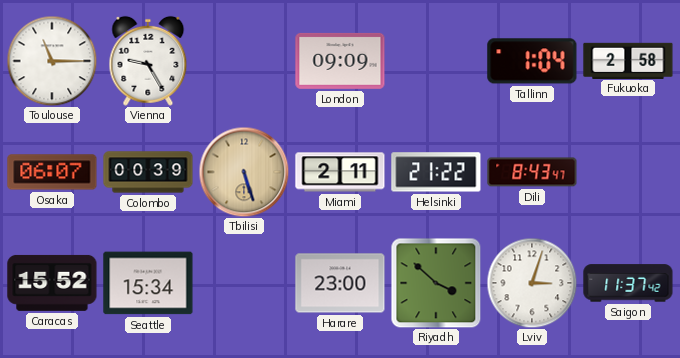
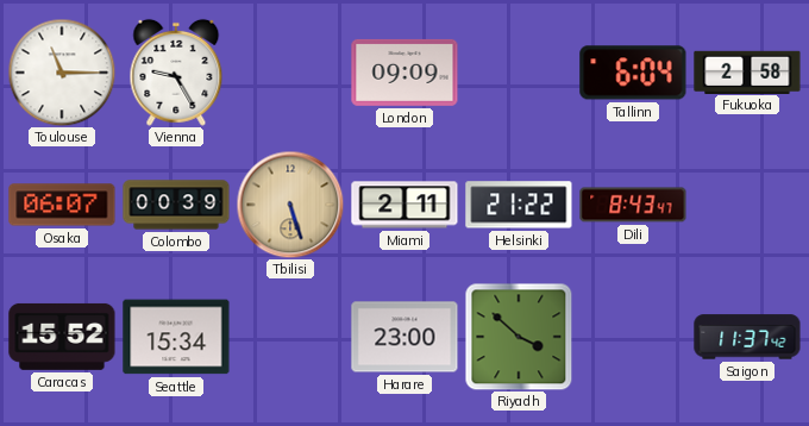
Tallinn: 1:04 -> 6:04 (633, 73)
Lviv: 3:03 -> none (532, 283)
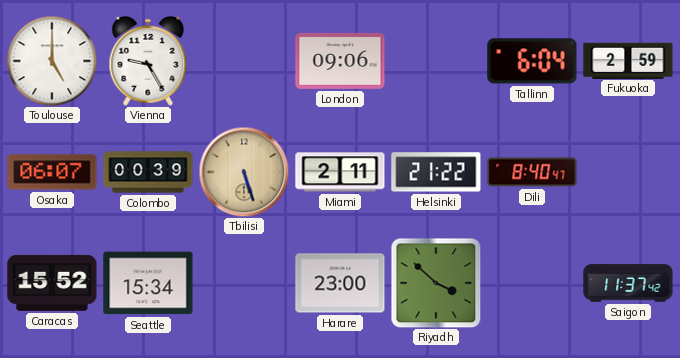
Toulouse: 11:15 -> 5:00 (52, 61)
London: 09:09 -> 09:06 (340, 61)
Fukuoka: 2:58 -> 2:59 (628, 60)
Dili: 8:43 -> 8:40 (532, 172)
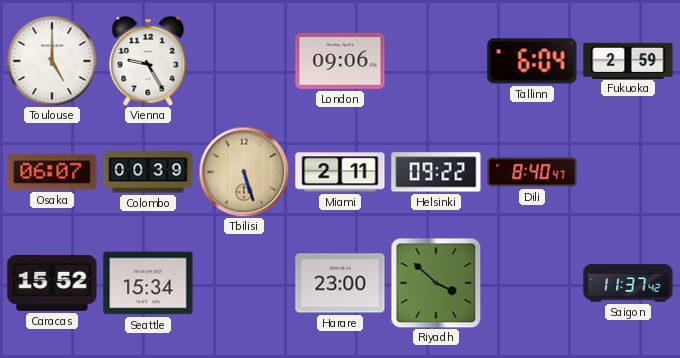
Helsinki: 21:22 -> 09:22 (436, 172)
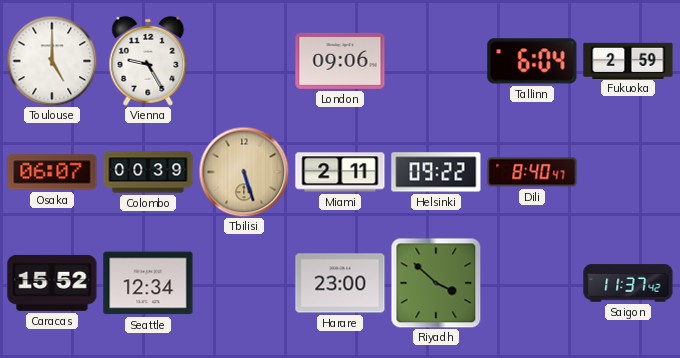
Seattle: 15:34 -> 12:34 (148, 283)
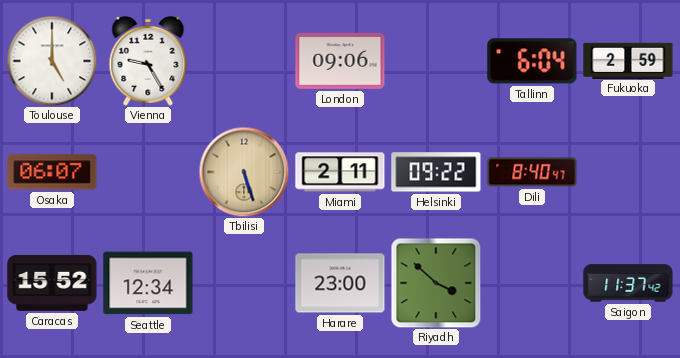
Colombo: 00:39 -> none (148, 172)
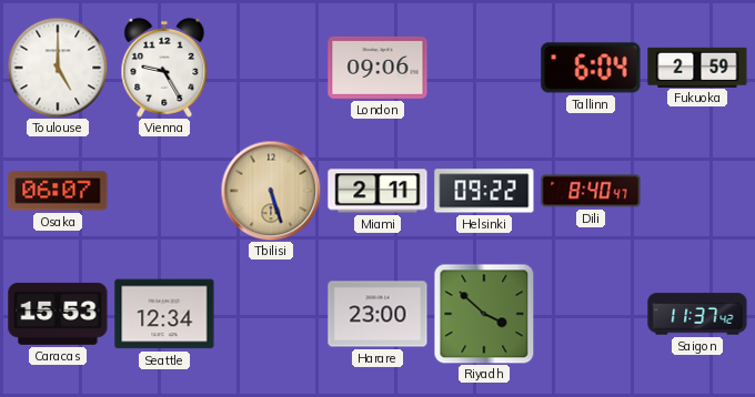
Caracas: 15:52 -> 15:53 (58, 314)
